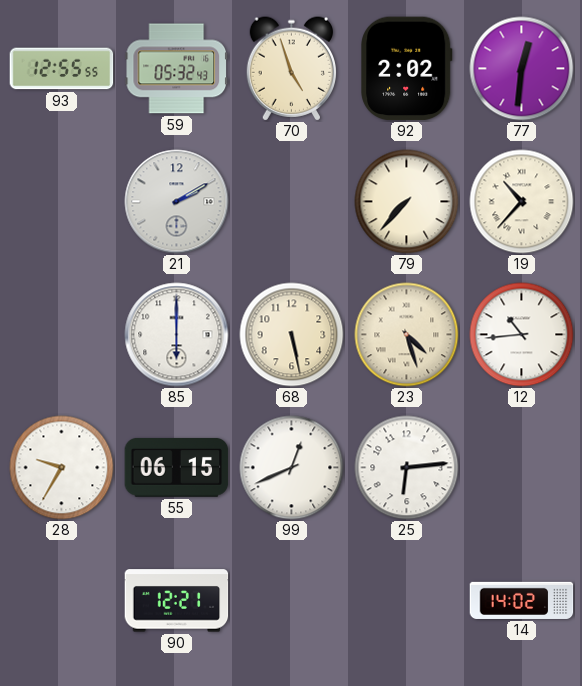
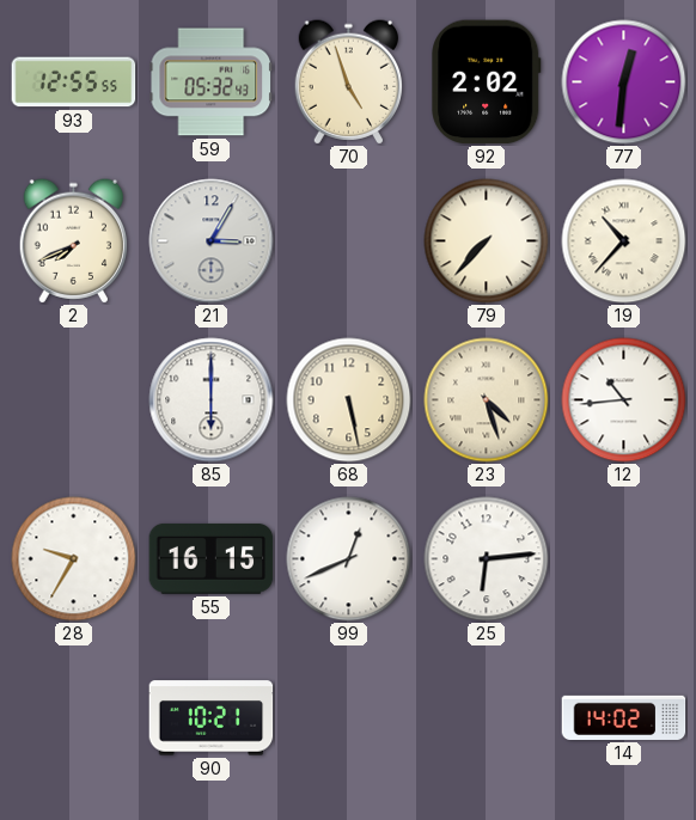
2: none -> 7:41 (73, 241)
21: 2:10 -> 3:05 (212, 241)
55: 06:15 -> 16:15 (212, 558)
90: 12:21 -> 10:21 (212, 718)
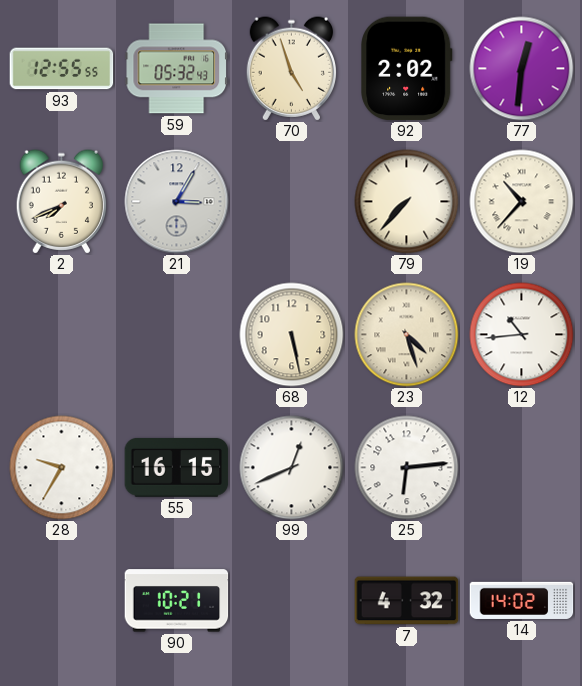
85: 6:00 -> none (212, 400)
7: none -> 4:32 (407, 601)
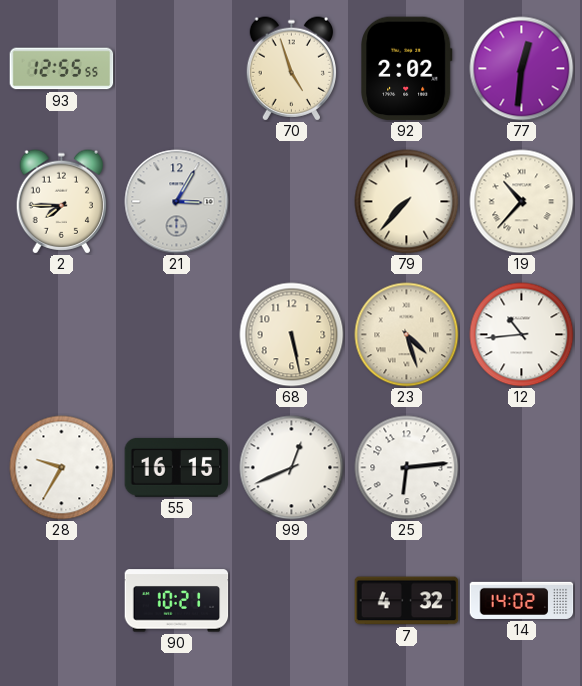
59: 05:32 -> none (177, 69)
2: 7:41 -> 7:45 (61, 202)
